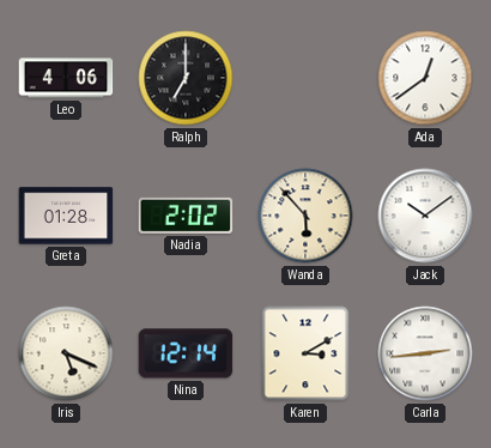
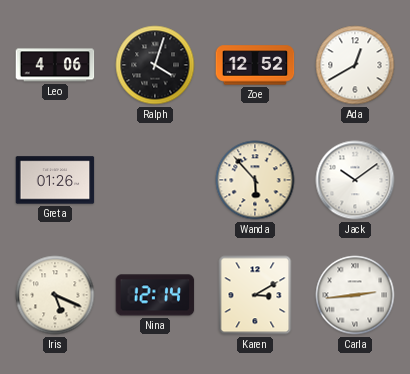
Ralph: 7:00 -> 4:03 (155, 65)
Zoe: none -> 12:52 (255, 65)
Ada: 12:39 -> 12:40 (355, 65)
Greta: 01:28 -> 01:26 (55, 180)
Nadia: 2:02 -> none (186, 216)
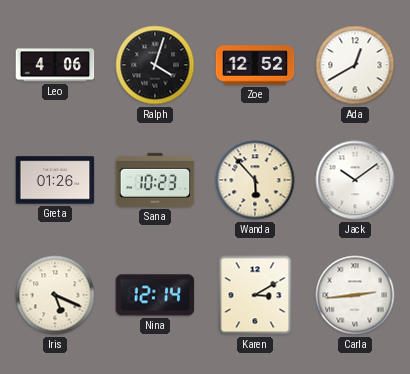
Sana: none -> 10:23 (155, 180)
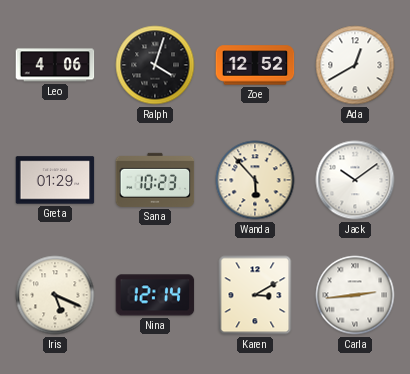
Greta: 01:26 -> 01:29 (55, 180)
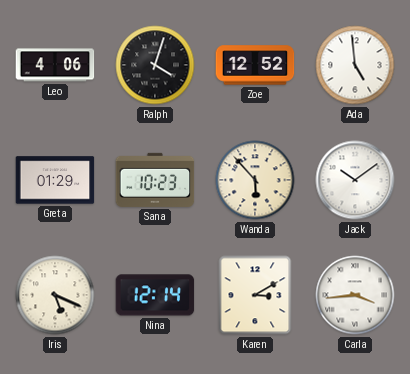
Ada: 12:40 -> 4:59 (355, 65)
Carla: 2:44 -> 3:44 (355, 295)
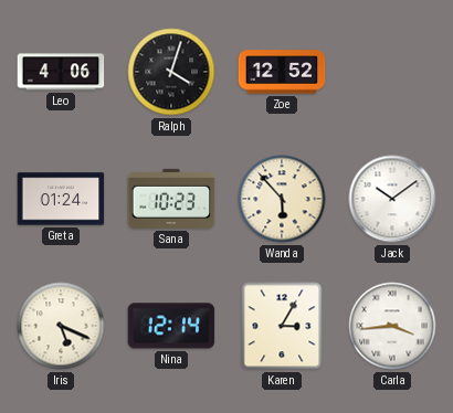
Ada: 4:59 -> none (355, 65)
Greta: 01:29 -> 01:24 (61, 199)
Karen: 3:10 -> 3:05 (282, 326)
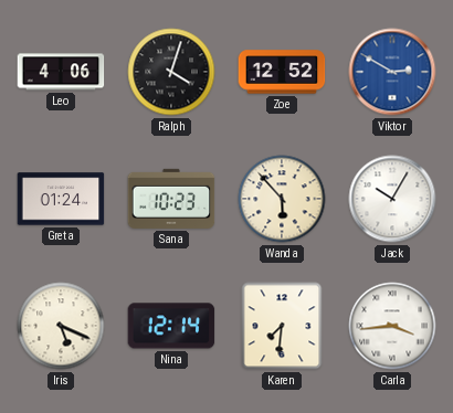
Viktor: none -> 2:50 (392, 72)
Jack: 10:09 -> 10:05 (392, 199)
Karen: 3:05 -> 7:31 (282, 326)
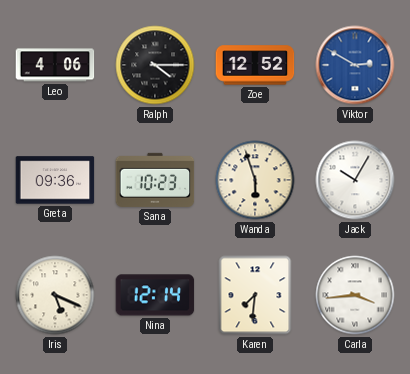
Ralph: 4:03 -> 4:15 (155, 65)
Greta: 01:24 -> 09:36 (55, 180)
Wanda: 5:53 -> 5:57 (255, 180)
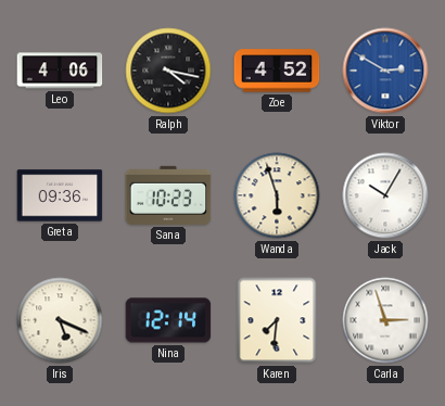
Ralph: 4:15 -> 4:17 (168, 71)
Zoe: 12:52 -> 4:52 (277, 71)
Carla: 3:44 -> 2:57 (385, 320)
